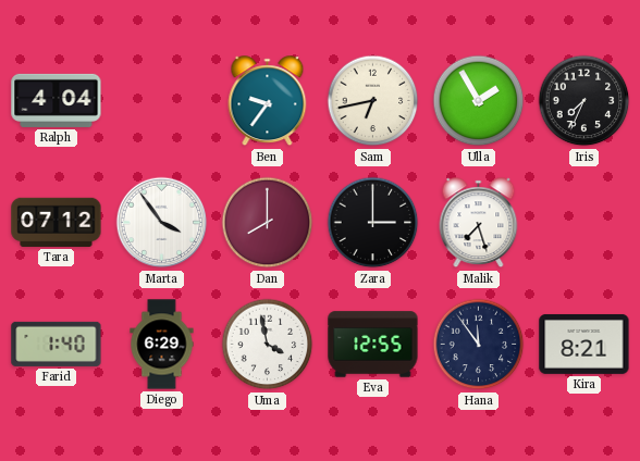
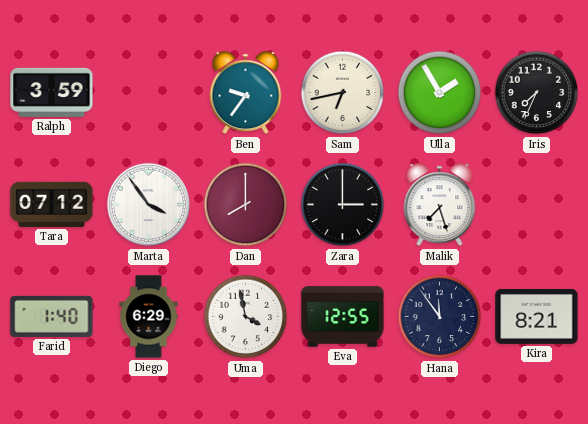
Ralph: 4:04 -> 3:59 (52, 92)
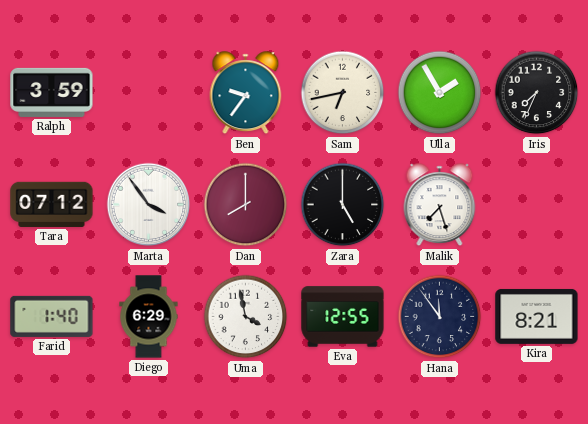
Zara: 3:00 -> 5:00 (343, 205)
